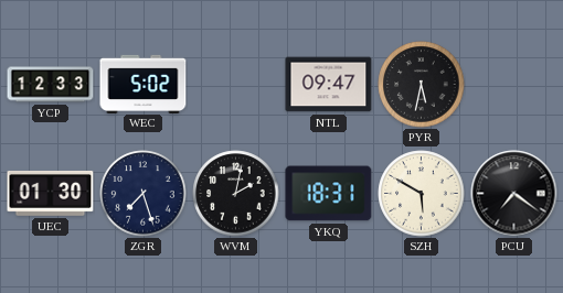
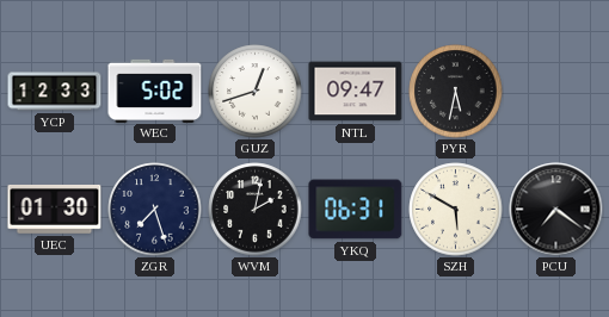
GUZ: none -> 12:42 (256, 92)
YKQ: 18:31 -> 06:31 (356, 210)
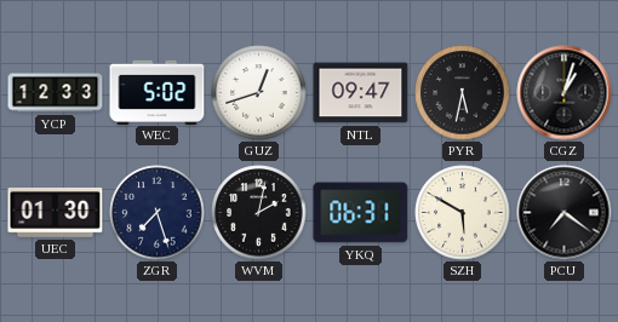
CGZ: none -> 1:03 (565, 93)
